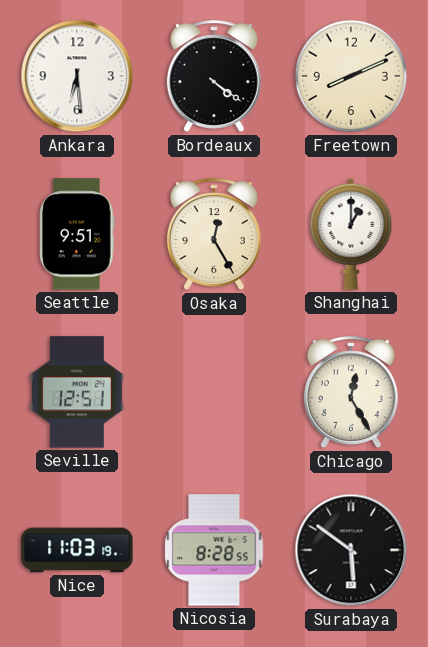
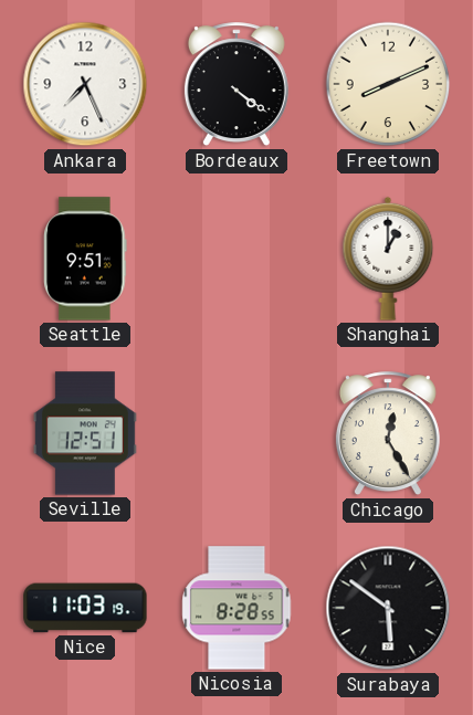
Ankara: 6:29 -> 7:26 (85, 84)
Osaka: 12:25 -> none (214, 235)
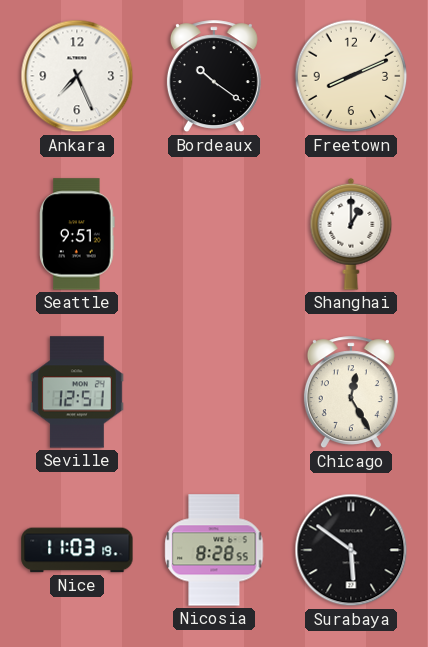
Bordeaux: 4:21 -> 10:21 (214, 77)
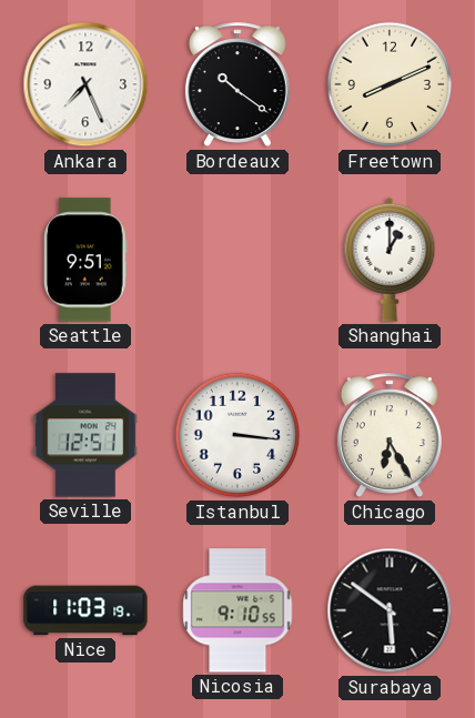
Istanbul: none -> 3:16 (238, 435)
Chicago: 12:25 -> 6:25 (390, 436)
Nicosia: 8:28 -> 9:10 (238, 610)
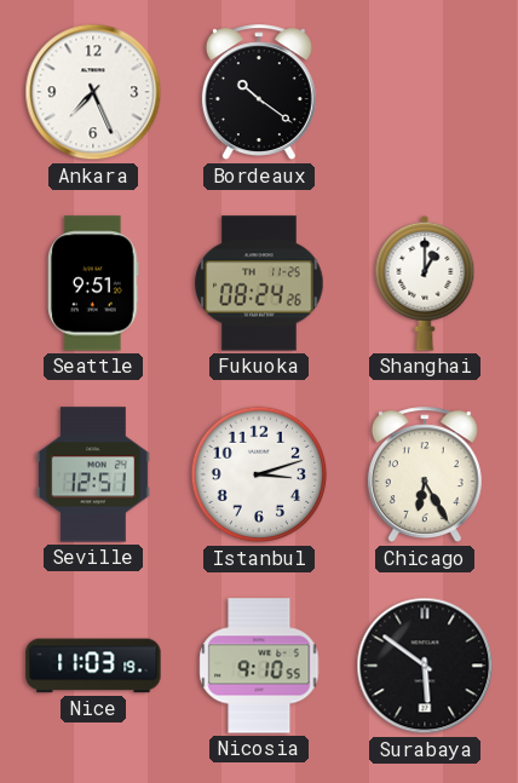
Freetown: 8:11 -> none (390, 84)
Fukuoka: none -> 08:24 (259, 283)
Istanbul: 3:16 -> 3:12 (259, 474)
